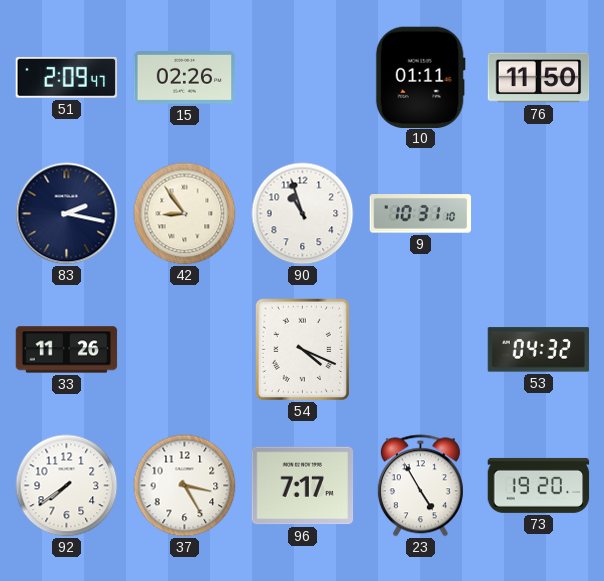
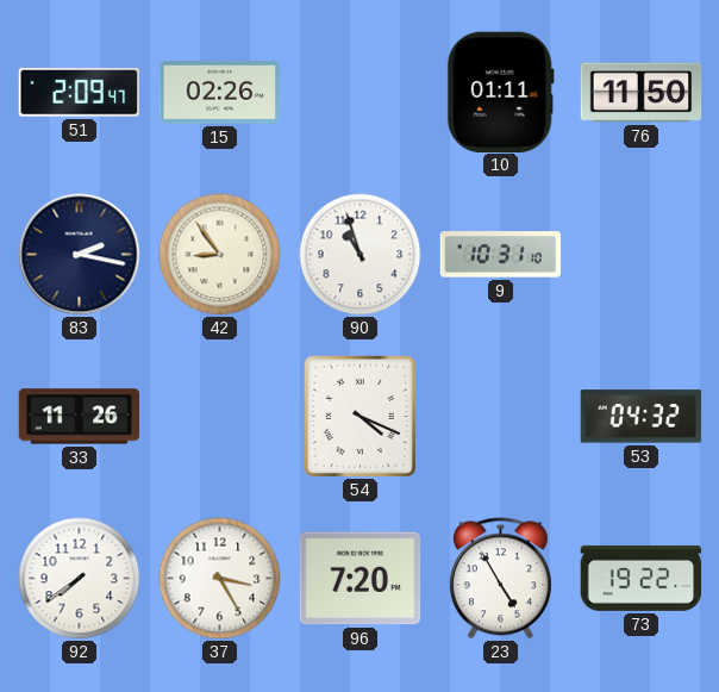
96: 7:17 -> 7:20 (361, 579)
73: 19:20 -> 19:22 (642, 578)
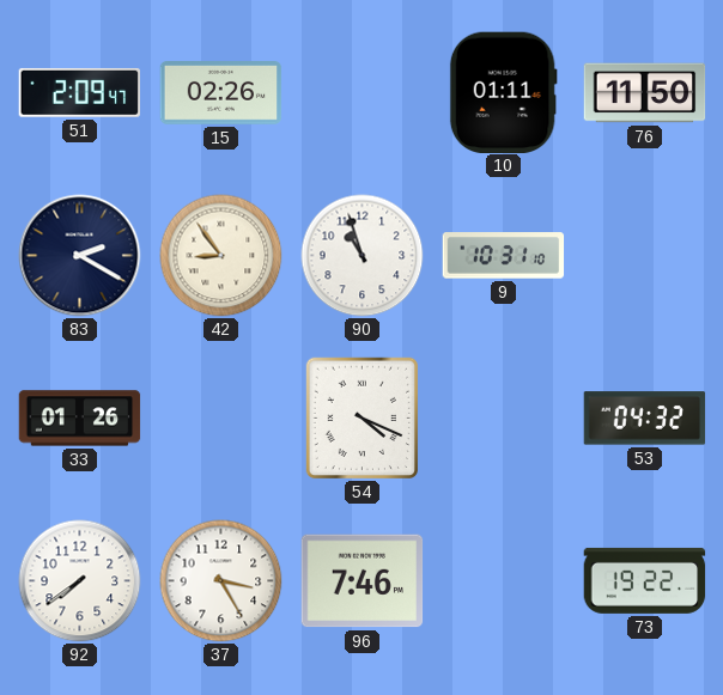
83: 2:17 -> 2:20 (80, 256)
33: 11:26 -> 01:26 (80, 419)
96: 7:20 -> 7:46 (363, 581)
23: 4:55 -> none (500, 579)
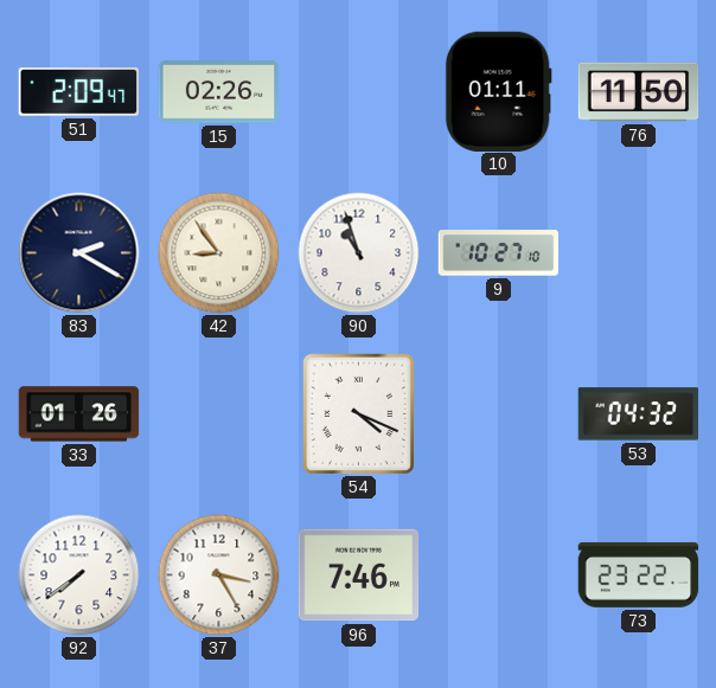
9: 10:31 -> 10:27 (499, 253)
73: 19:22 -> 23:22 (639, 574)
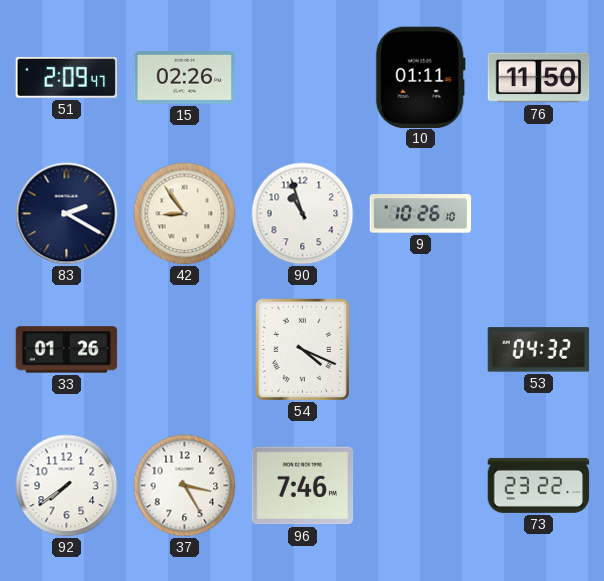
9: 10:27 -> 10:26 (421, 214)
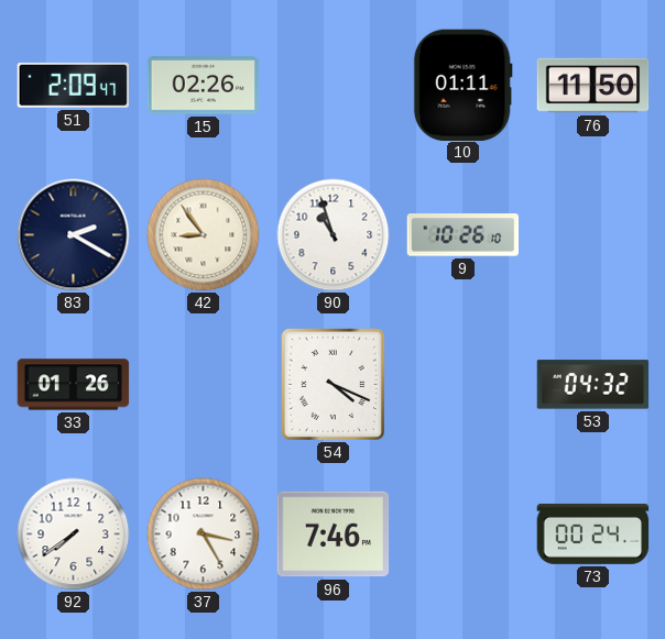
73: 23:22 -> 00:24 (593, 533)
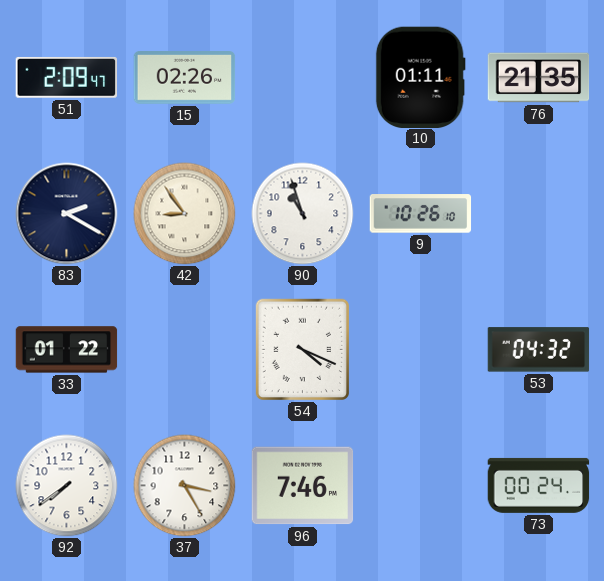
76: 11:50 -> 21:35 (539, 78)
33: 01:26 -> 01:22 (67, 350)
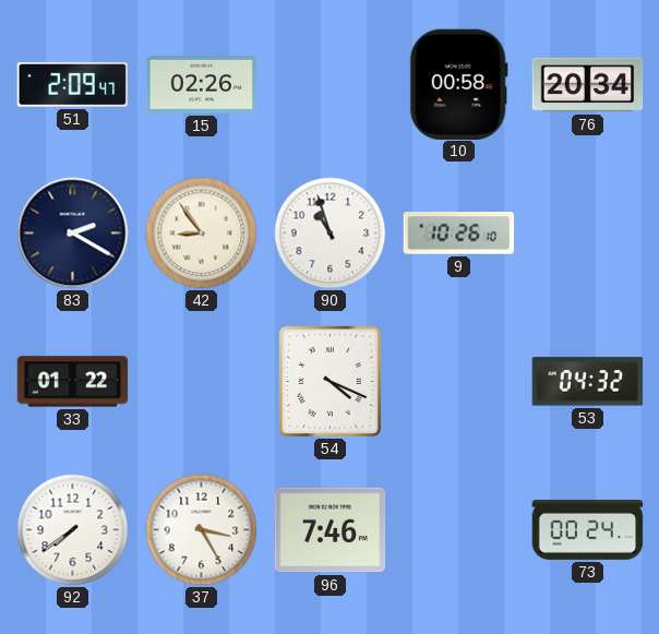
10: 01:11 -> 00:58 (458, 84)
76: 21:35 -> 20:34 (588, 85)
